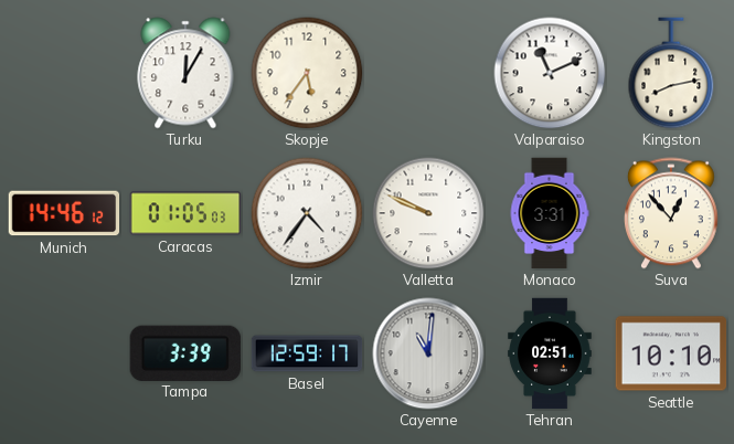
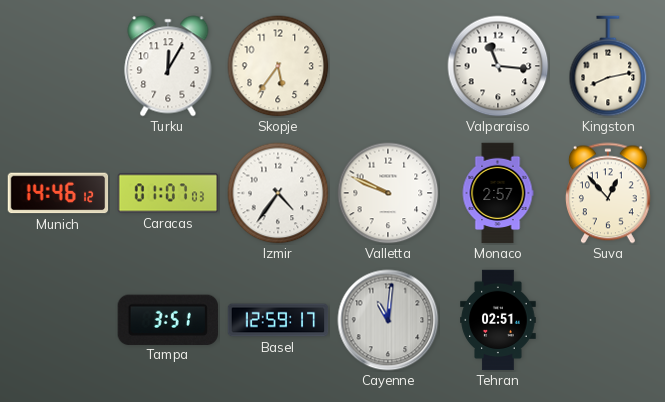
Valparaiso: 11:11 -> 11:16 (498, 66)
Caracas: 01:05 -> 01:07 (168, 193)
Monaco: 3:31 -> 2:57 (498, 193)
Tampa: 3:39 -> 3:51 (168, 319)
Seattle: 10:10 -> none (671, 353)
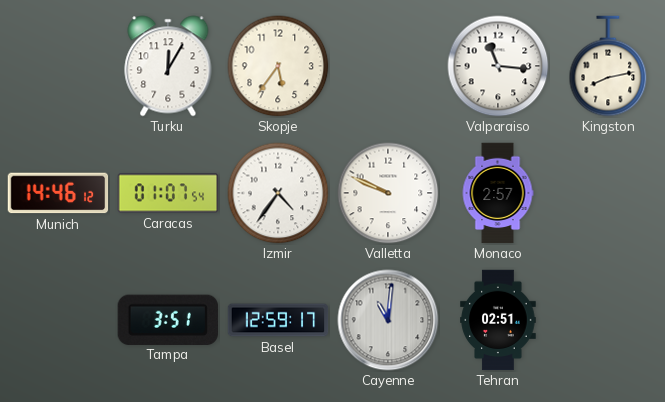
Caracas: 01:07:03 -> 01:07:54 (168, 193)
Suva: 12:53 -> none (608, 193)
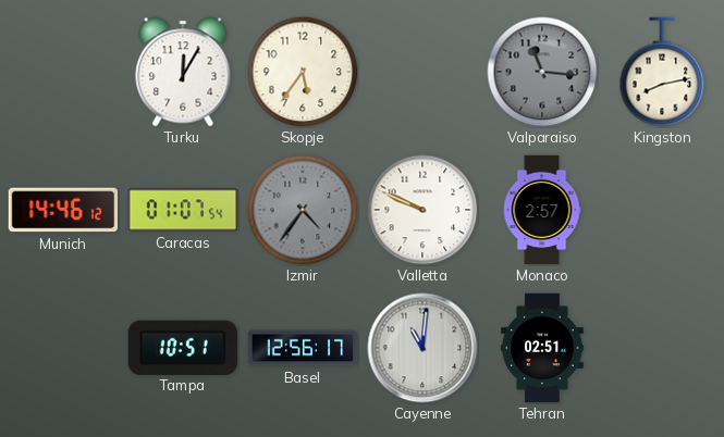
Valparaiso dial: white -> grey (542, 72)
Izmir dial: white -> grey (303, 210)
Tampa: 3:51 -> 10:51 (183, 347)
Basel: 12:59 -> 12:56 (303, 348)
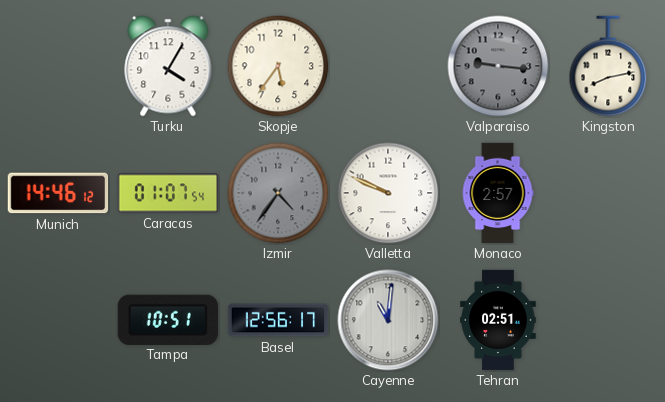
Turku: 12:05 -> 4:05 (168, 66)
Valparaiso: 11:16 -> 9:16 (498, 66)
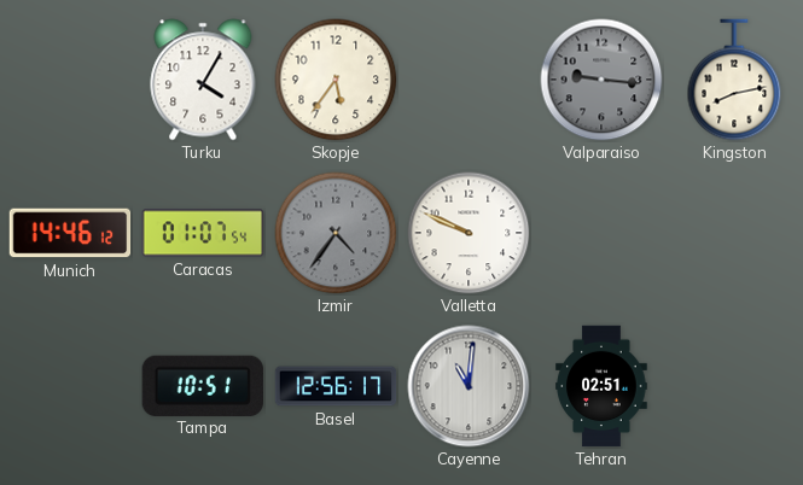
Monaco: 2:57 -> none (498, 193)
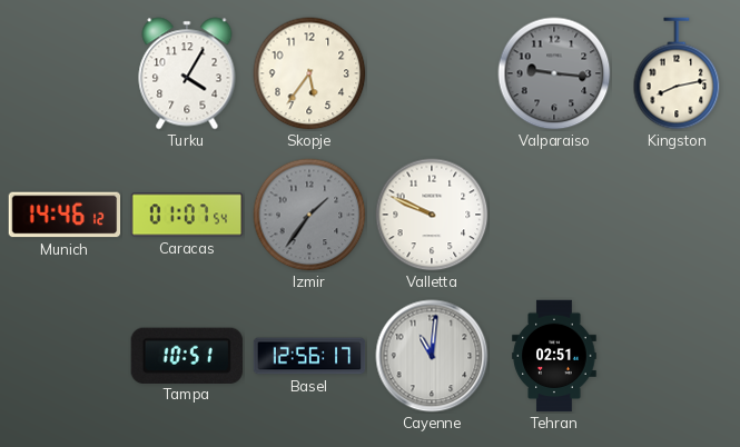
Izmir: 4:36 -> 1:36 (309, 215)
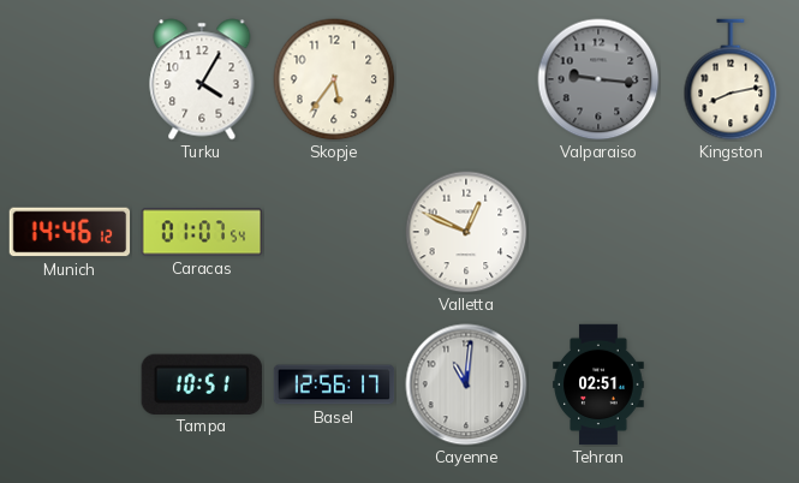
Izmir: 1:36 -> none (309, 215)
Valletta: 9:49 -> 12:49 (466, 232)
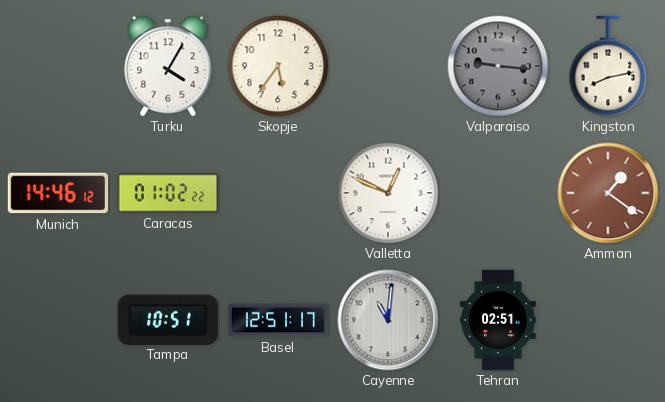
Caracas: 01:07 -> 01:02 (168, 193)
Amman: none -> 1:21 (608, 193)
Basel: 12:56 -> 12:51 (278, 320)
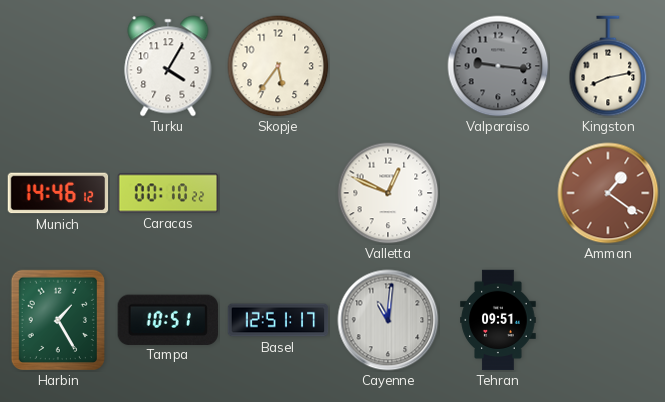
Caracas: 01:02 -> 00:10 (168, 193)
Harbin: none -> 1:25 (57, 319)
Tehran: 02:51 -> 09:51 (498, 320)
